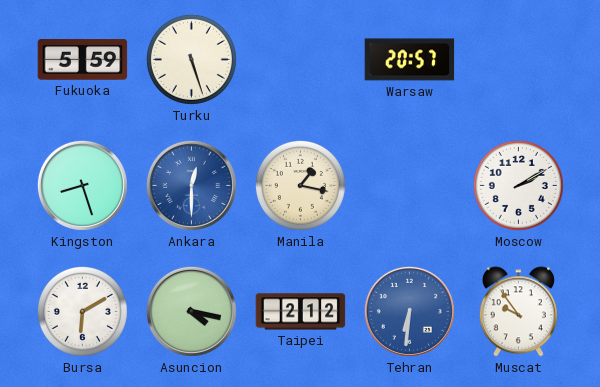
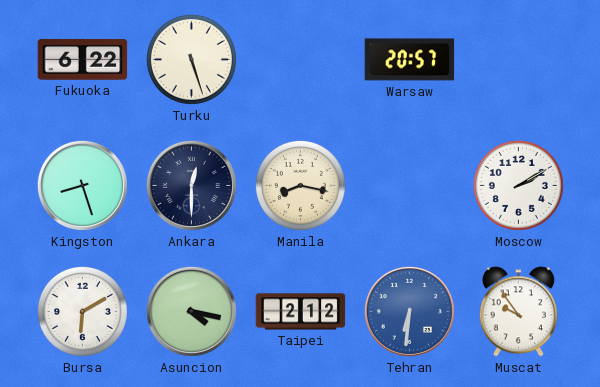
Fukuoka: 5:59 -> 6:22 (83, 60)
Ankara dial: blue -> navy (191, 185)
Manila: 1:17 -> 8:17 (300, 185)
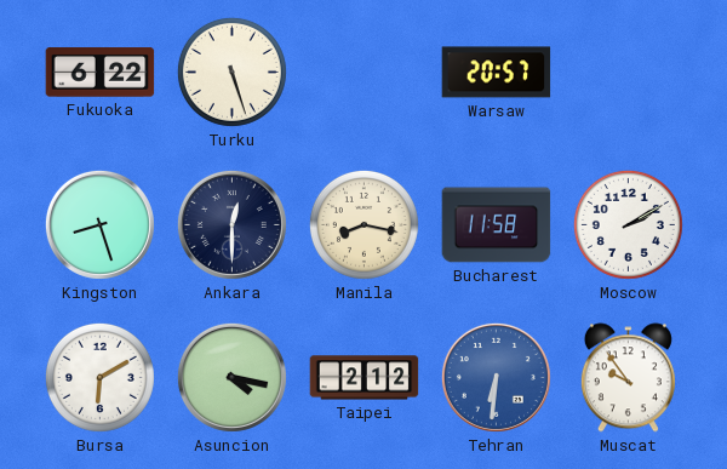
Bucharest: none -> 11:58 (497, 225)
